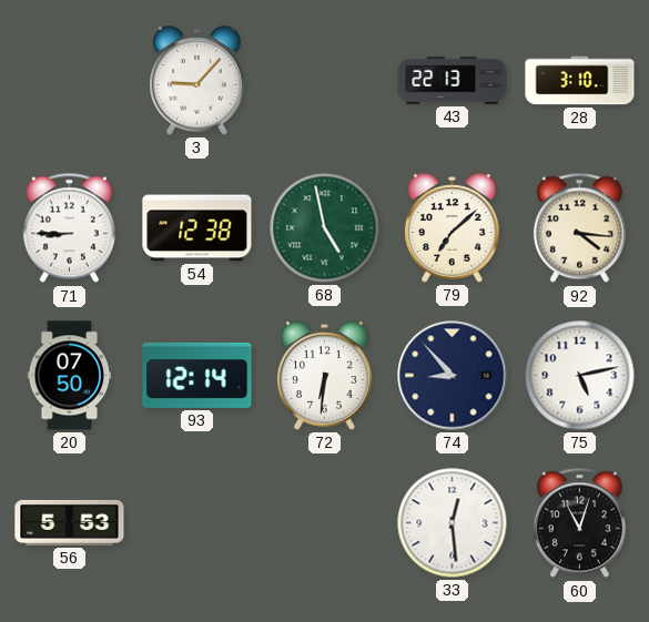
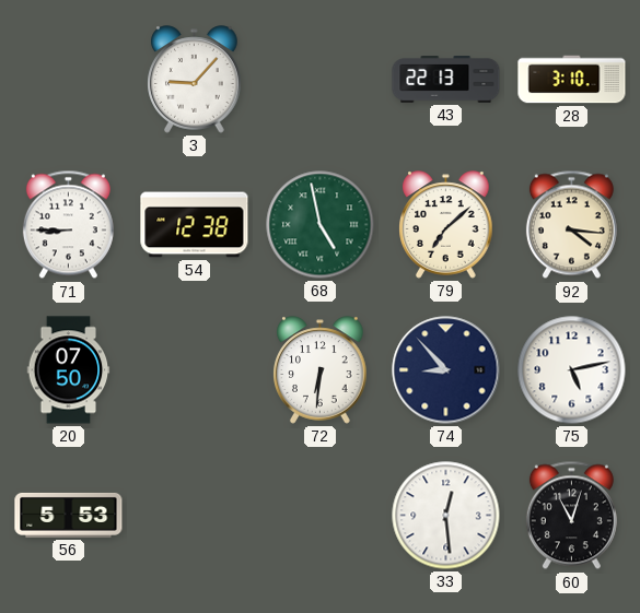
93: 12:14 -> none (197, 375)
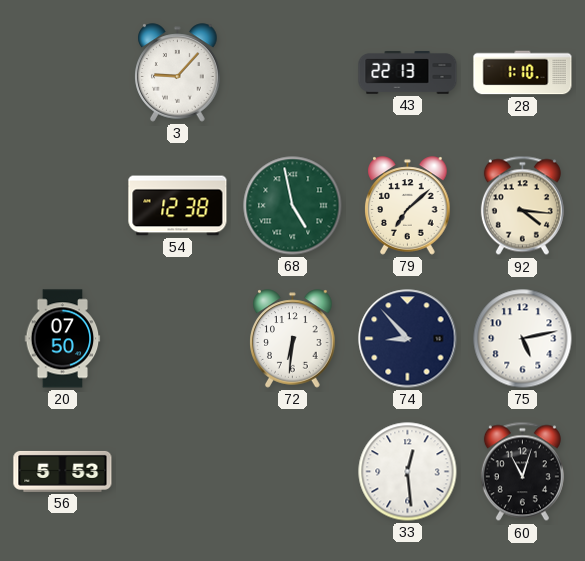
28: 3:10 -> 1:10 (523, 73)
71: 8:45 -> none (68, 225)
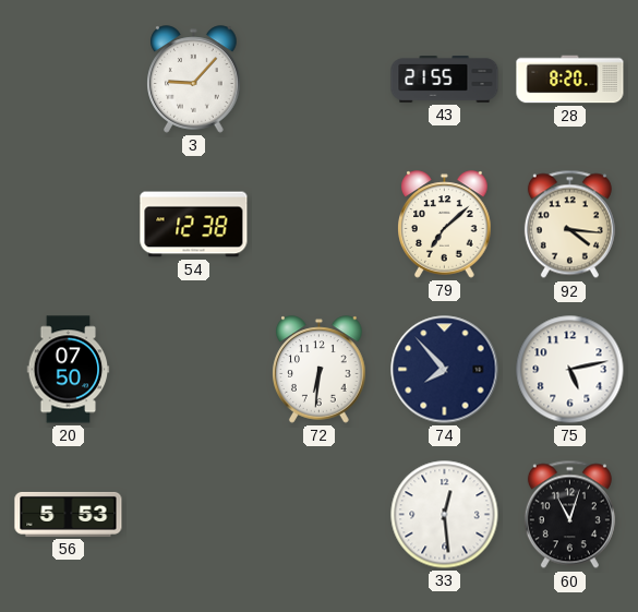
43: 22:13 -> 21:55 (445, 80)
28: 1:10 -> 8:20 (570, 80)
68: 4:58 -> none (293, 206)
74: 8:53 -> 7:53 (445, 370)
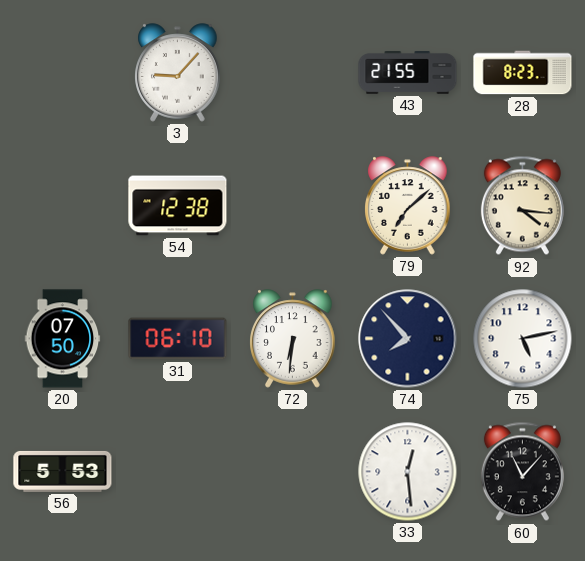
28: 8:20 -> 8:23 (523, 73)
31: none -> 06:10 (178, 339)
60: 11:03 -> 11:07 (522, 472)
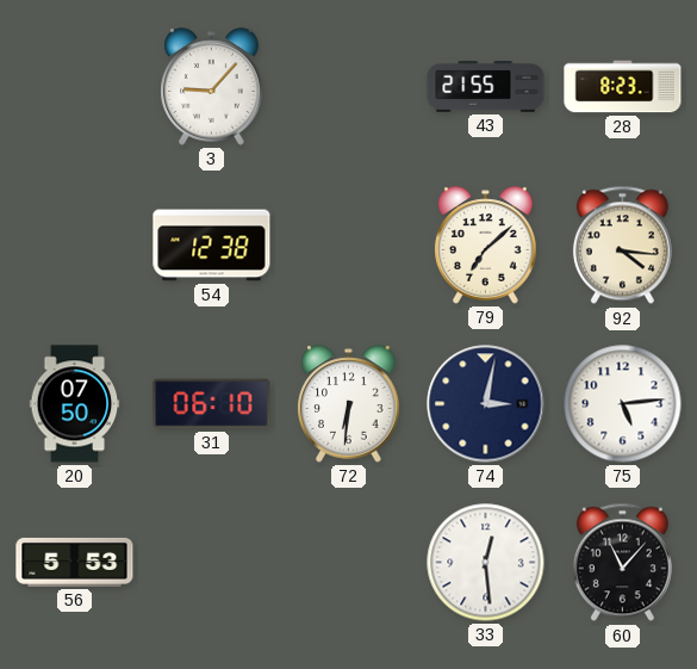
74: 7:53 -> 3:02 (486, 404)
75: 5:13 -> 5:14 (623, 404)
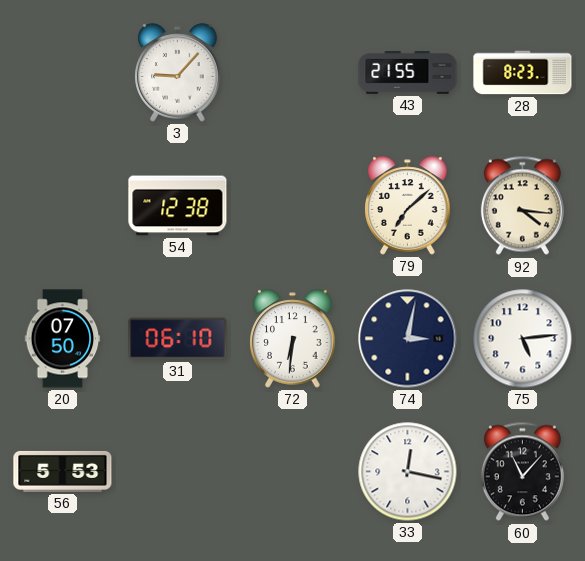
33: 12:29 -> 12:17 (408, 472)
